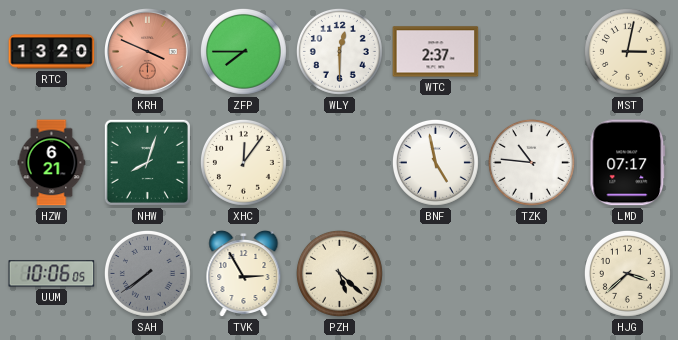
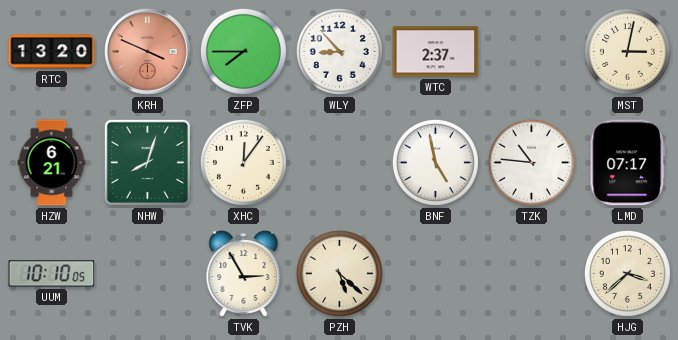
WLY: 12:30 -> 8:53 (339, 51)
UUM: 10:06 -> 10:10 (52, 274)
SAH: 7:39 -> none (147, 273)
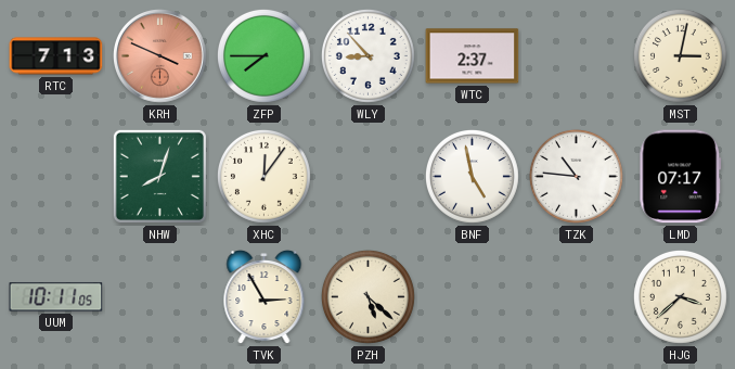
RTC: 13:20 -> 7:13 (56, 56)
HZW: 6:21 -> none (52, 163)
UUM: 10:10 -> 10:11 (56, 297)
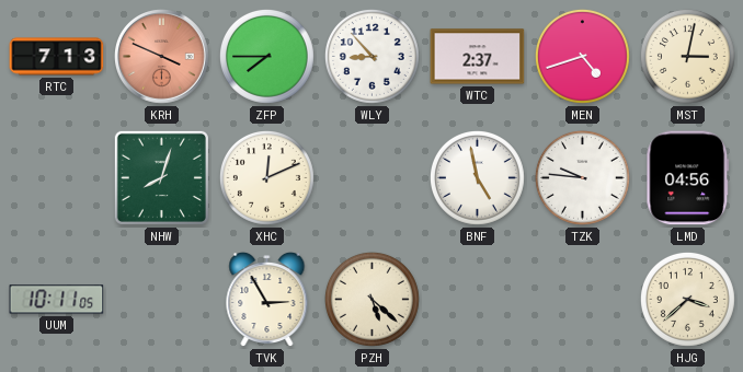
MEN: none -> 4:42 (582, 56)
XHC: 12:06 -> 12:11 (266, 177)
TZK: 10:46 -> 9:46 (582, 177)
LMD: 07:17 -> 04:56 (688, 178)
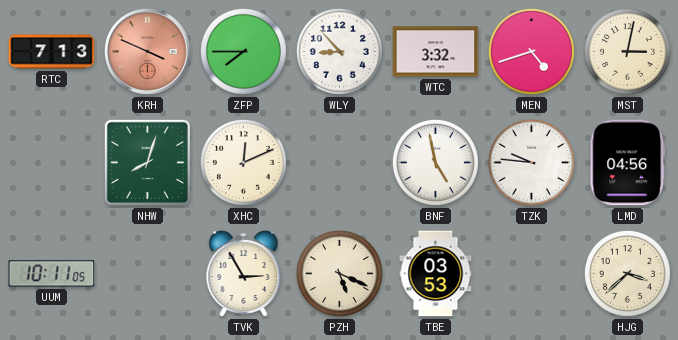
WTC: 2:37 -> 3:32 (436, 52)
PZH: 5:22 -> 5:19 (339, 273)
TBE: none -> 03:53 (436, 274)
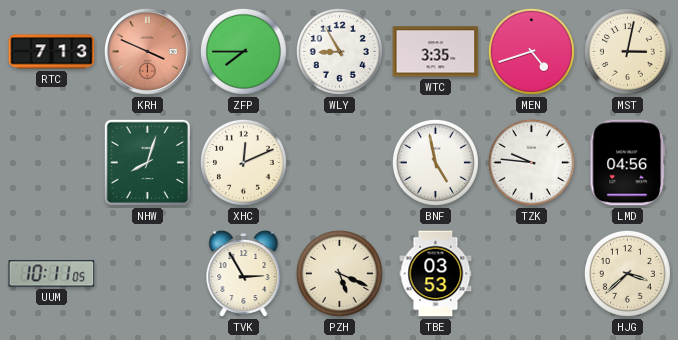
WLY: 8:53 -> 8:55 (339, 51)
WTC: 3:32 -> 3:35 (436, 52)
